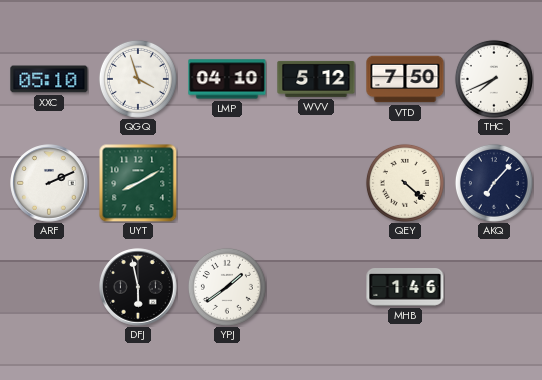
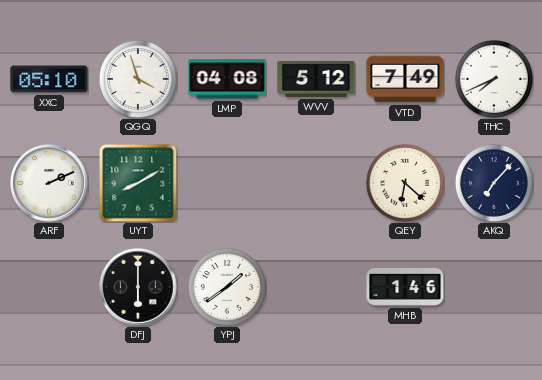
LMP: 04:10 -> 04:08 (227, 79)
VTD: 7:50 -> 7:49 (405, 79)
QEY: 4:22 -> 6:22 (405, 183)
DFJ: 5:58 -> 6:00 (138, 287)
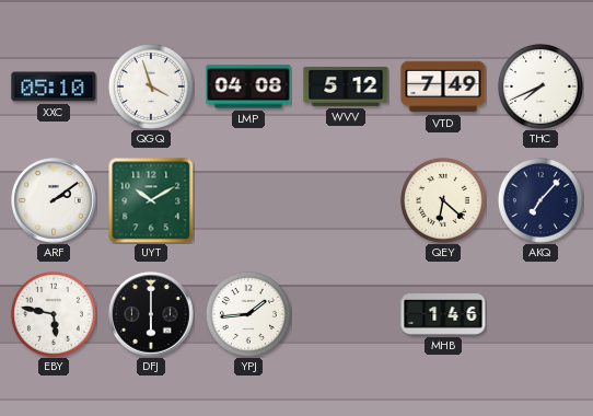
ARF: 2:11 -> 2:09 (54, 200)
UYT: 8:10 -> 10:10 (151, 200)
EBY: none -> 5:47 (54, 314)
YPJ: 1:39 -> 1:44 (248, 314)
